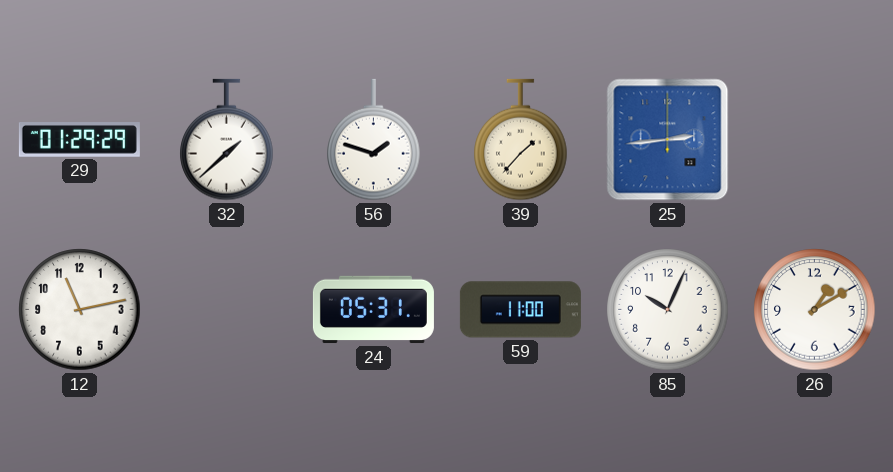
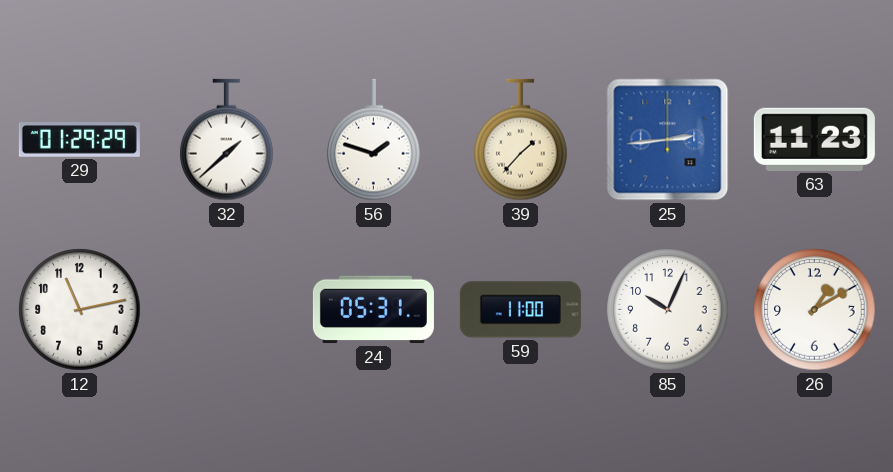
63: none -> 11:23 (814, 139)
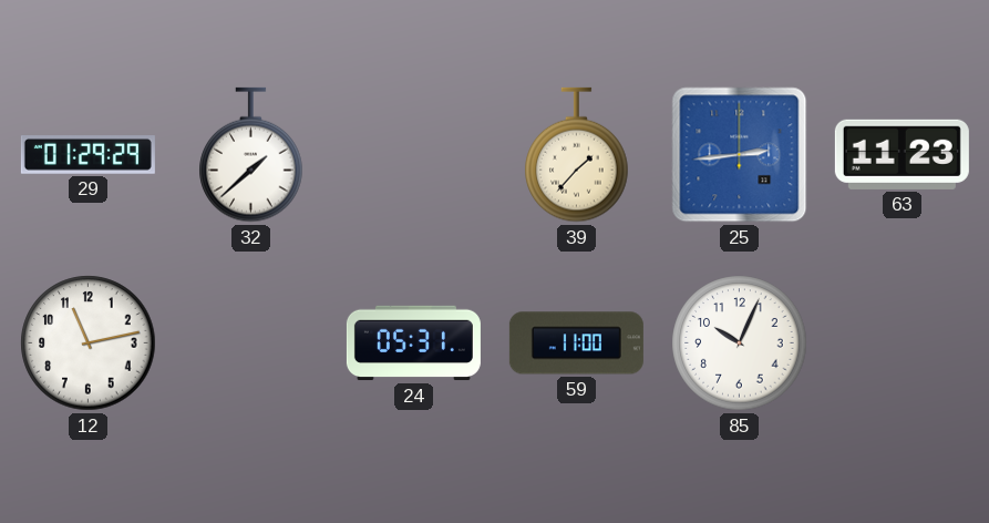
56: 1:48 -> none (374, 140)
26: 1:10 -> none (815, 310)
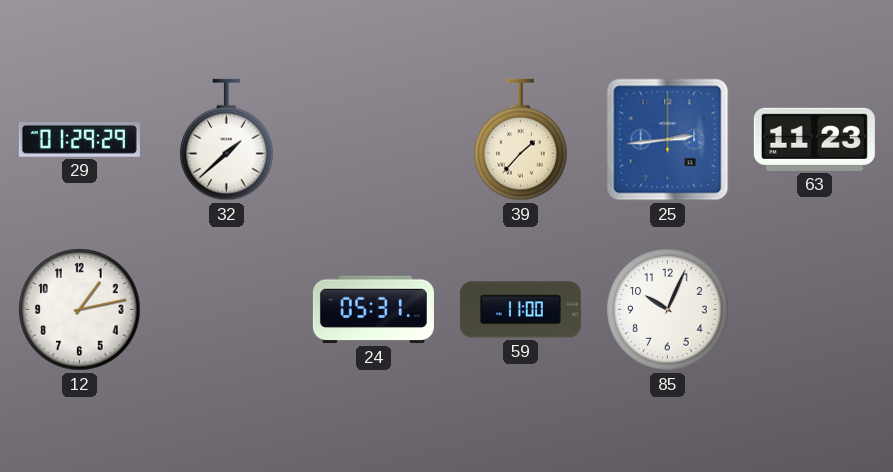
12: 11:13 -> 1:13 (80, 310)
